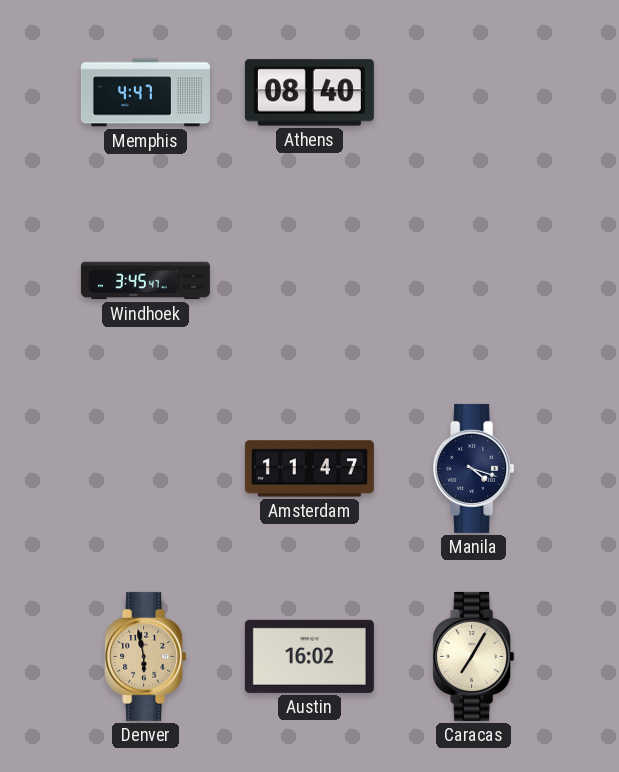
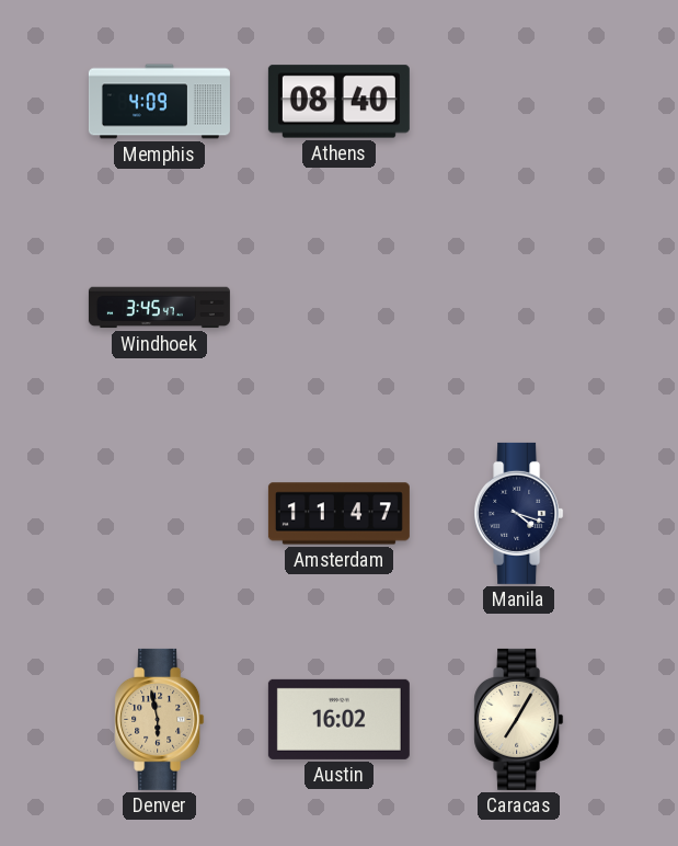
Memphis: 4:47 -> 4:09 (159, 102)
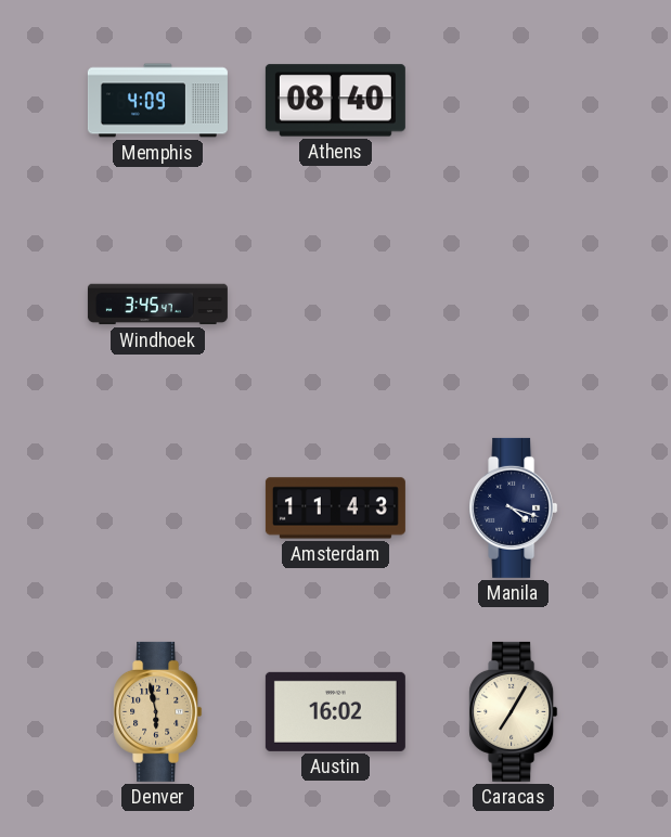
Amsterdam: 11:47 -> 11:43 (335, 508)
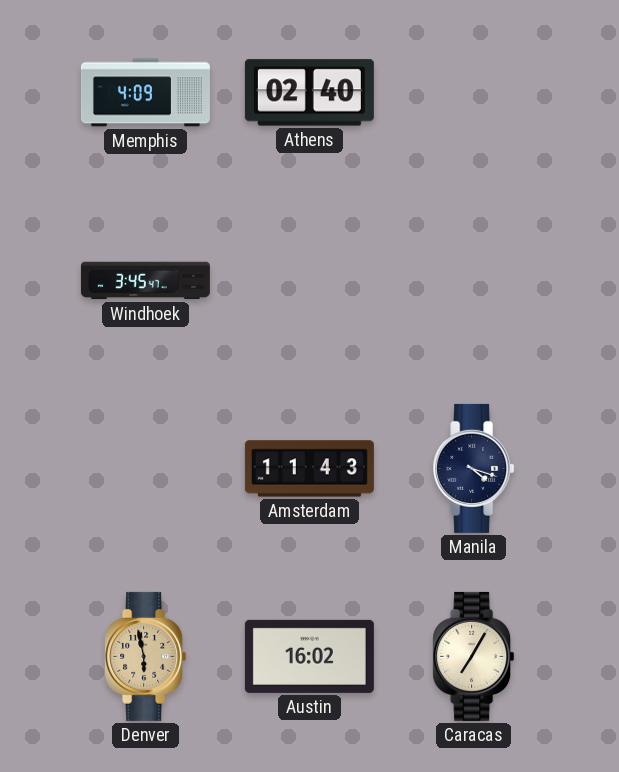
Athens: 08:40 -> 02:40 (309, 93)
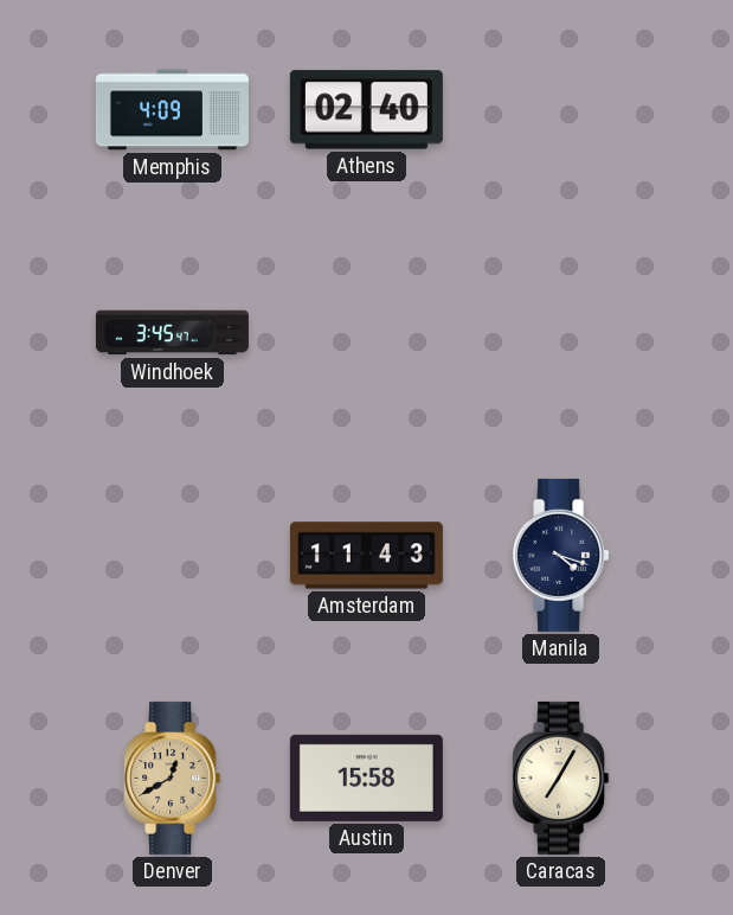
Denver: 5:58 -> 12:40 (173, 778)
Austin: 16:02 -> 15:58 (366, 778)
